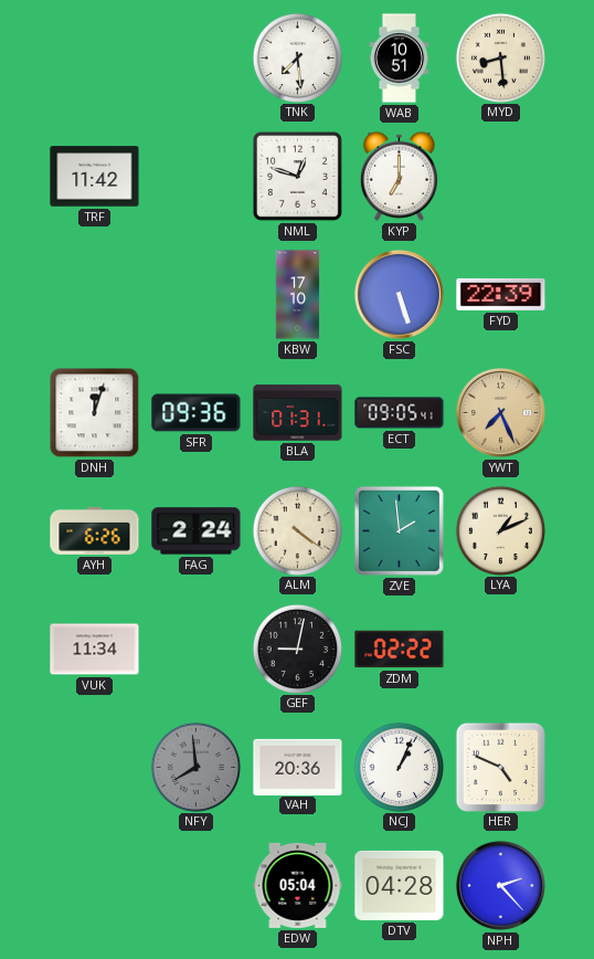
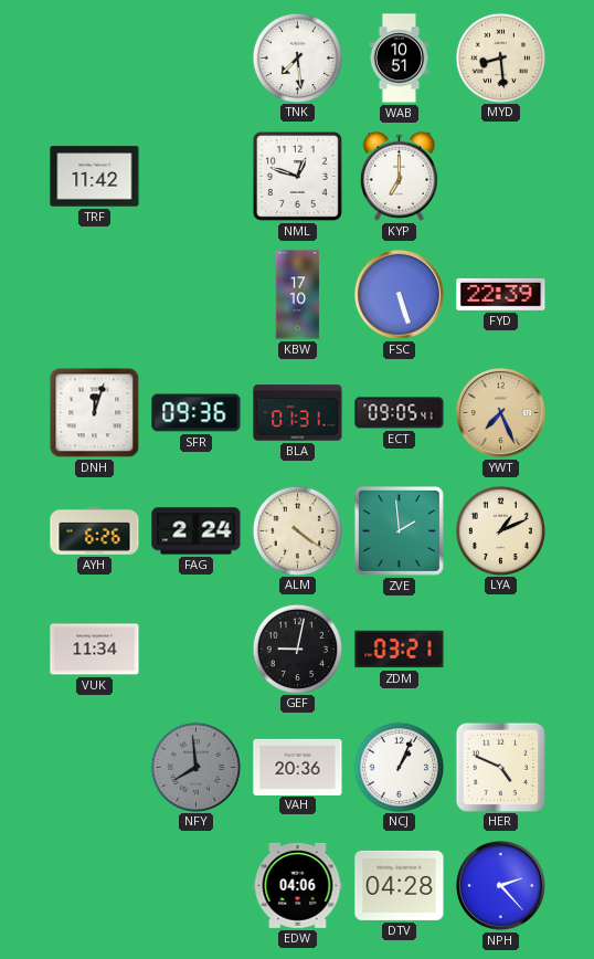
ZDM: 02:22 -> 03:21 (400, 650)
EDW: 05:04 -> 04:06 (298, 885)
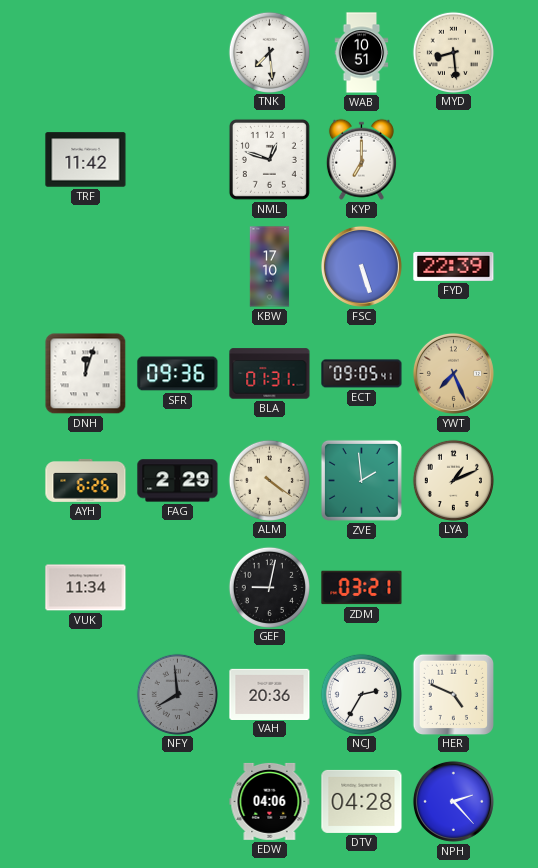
FAG: 2:24 -> 2:29 (178, 481)
NCJ: 1:04 -> 2:35 (361, 694)
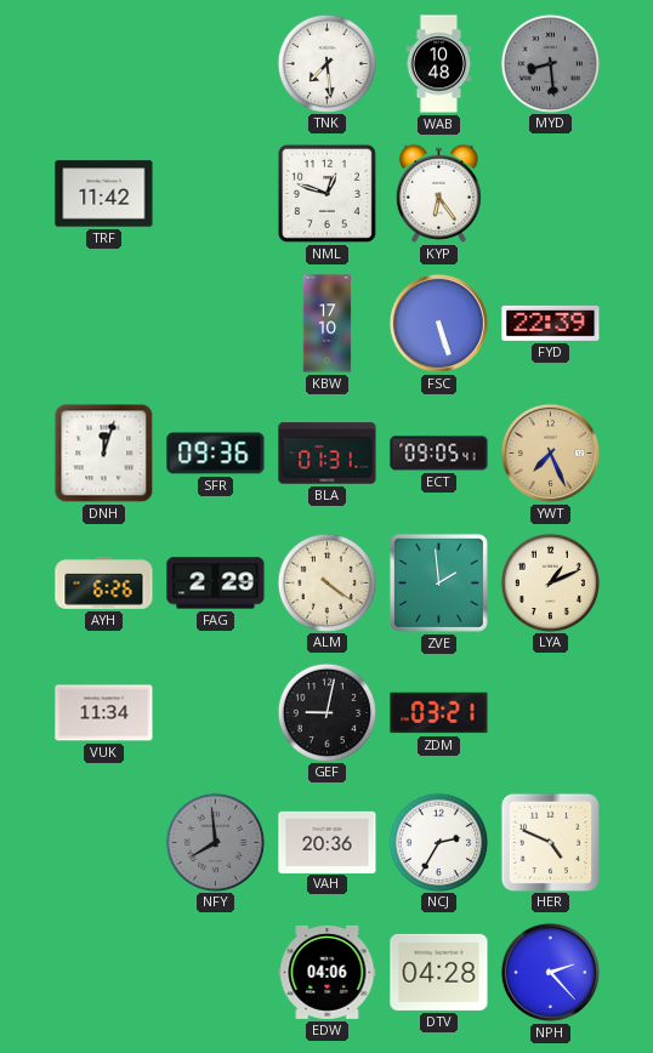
WAB: 10:51 -> 10:48 (439, 64)
MYD dial: cream -> grey (550, 63)
KYP: 7:00 -> 6:24 (438, 193)
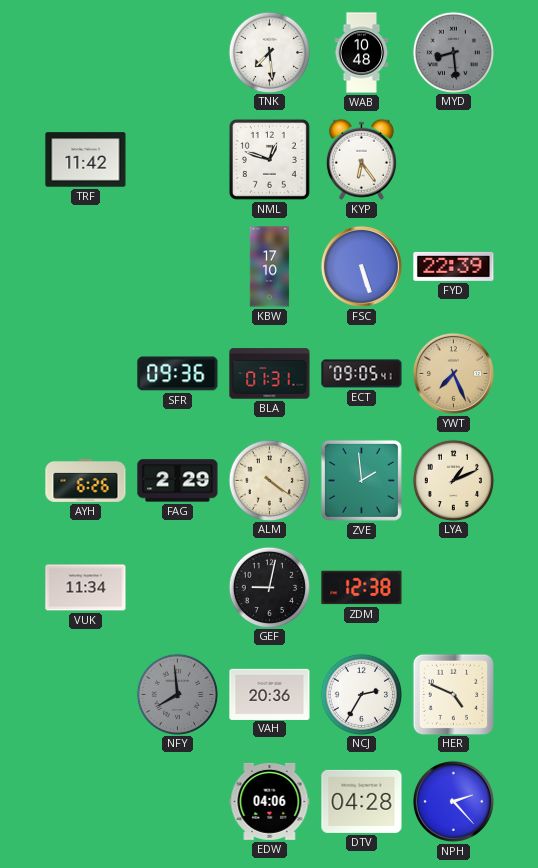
DNH: 12:03 -> none (104, 454)
ZDM: 03:21 -> 12:38 (362, 588)
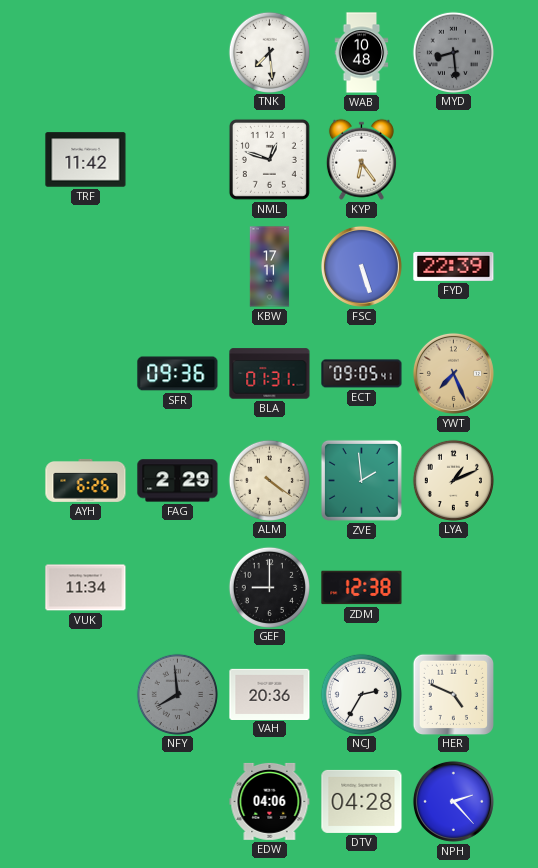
KBW: 17:10 -> 17:11 (270, 267)
GEF: 9:02 -> 9:00 (269, 587)
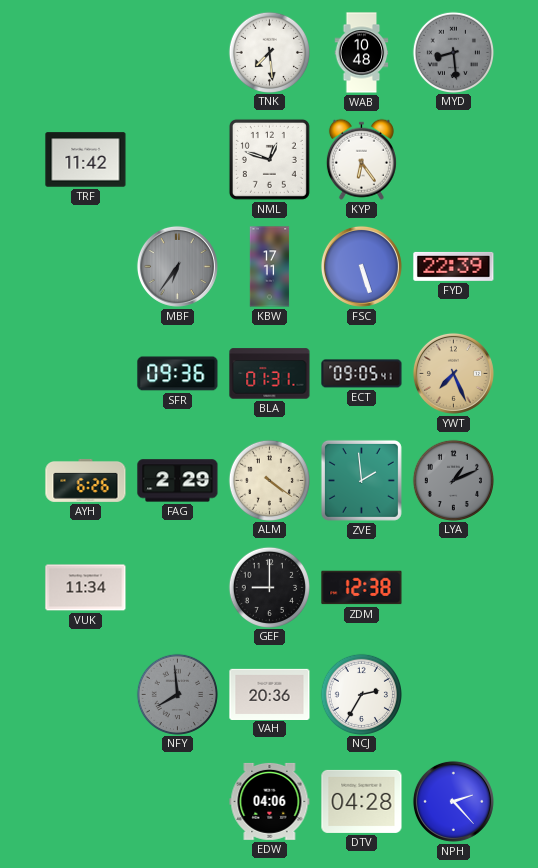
MBF: none -> 6:36 (177, 266)
LYA dial: cream -> grey (453, 480)
HER: 4:49 -> none (453, 694)
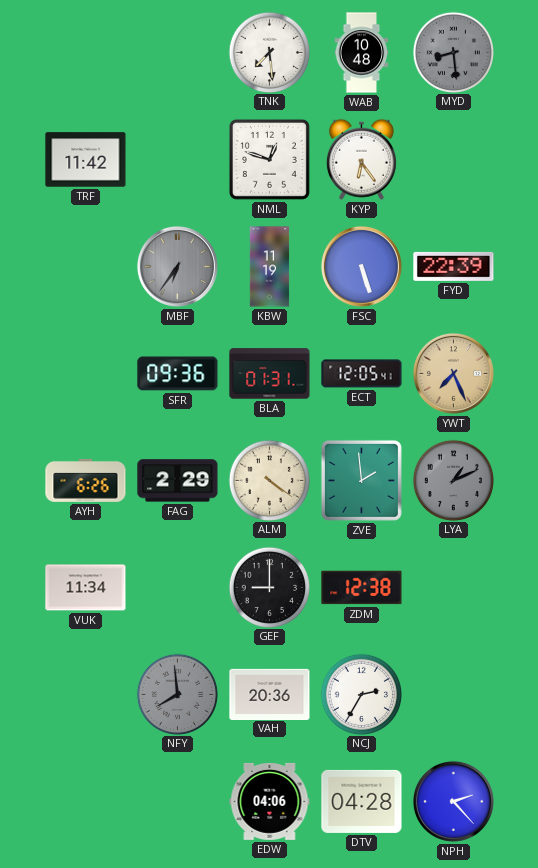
KBW: 17:11 -> 11:19 (270, 267)
ECT: 09:05 -> 12:05 (362, 374)
